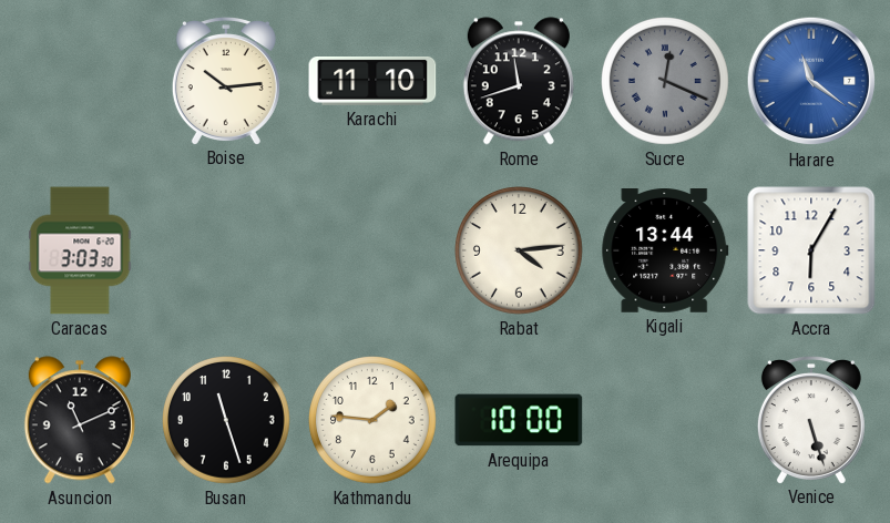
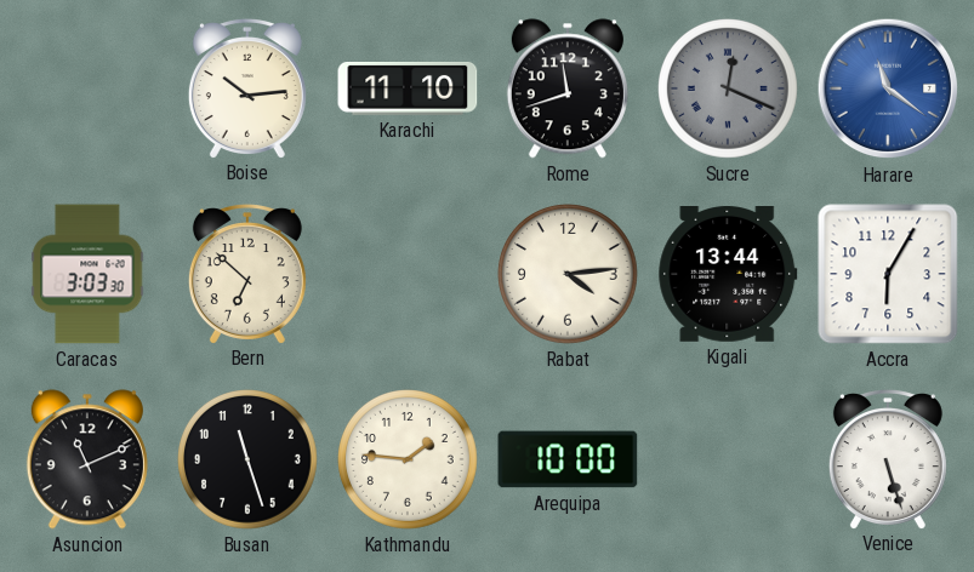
Bern: none -> 6:52 (247, 274)
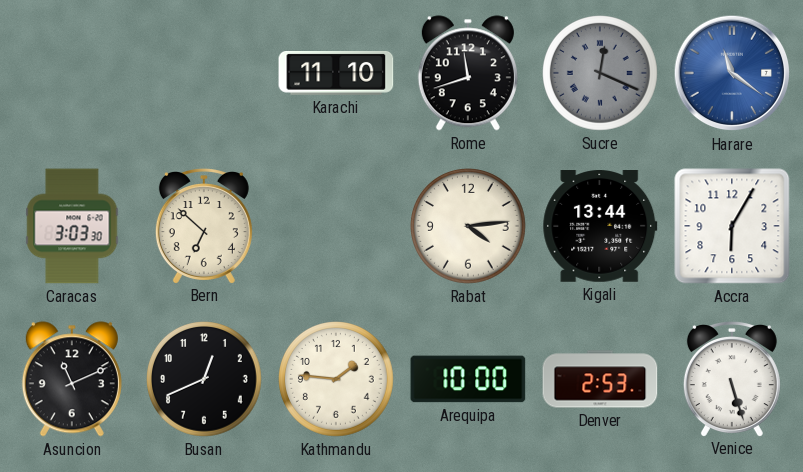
Boise: 10:14 -> none (247, 88)
Busan: 11:27 -> 12:41 (205, 380)
Denver: none -> 2:53 (600, 379)
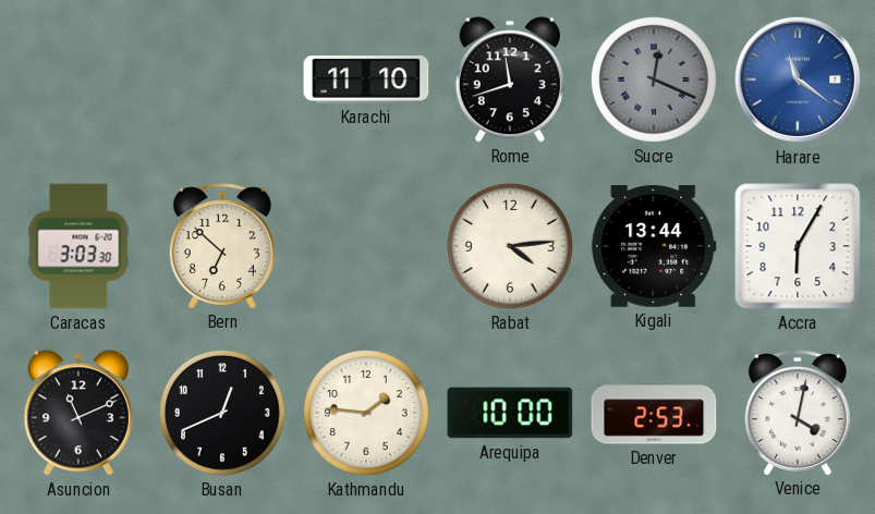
Venice: 5:27 -> 4:02 (798, 413)
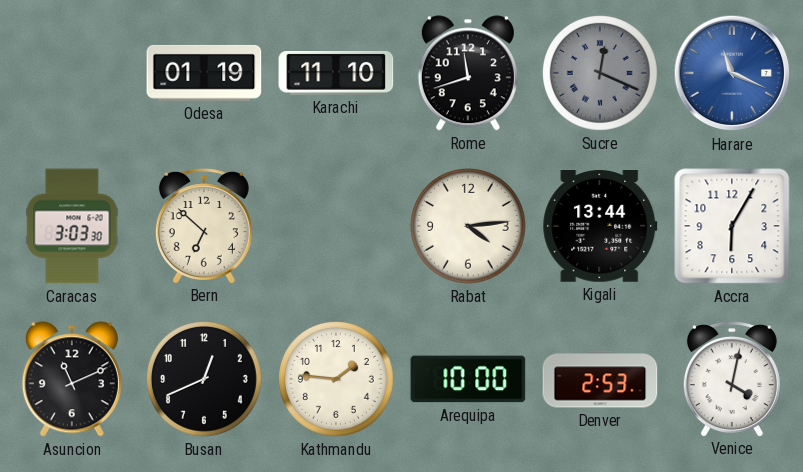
Odesa: none -> 01:19 (204, 73)
Harare: 11:21 -> 11:19 (732, 73)
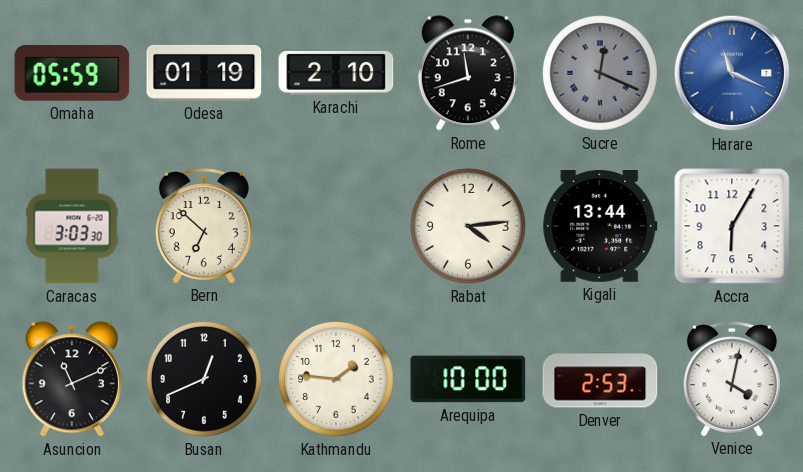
Omaha: none -> 05:59 (72, 73)
Karachi: 11:10 -> 2:10 (336, 74)
